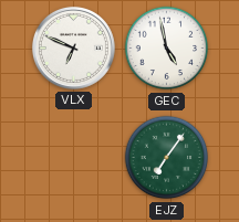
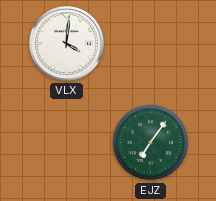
VLX: 6:49 -> 4:01 (66, 43)
GEC: 4:58 -> none (167, 49)
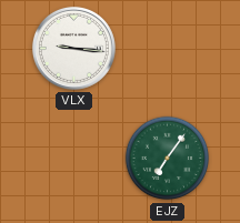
VLX: 4:01 -> 9:16 (73, 48)
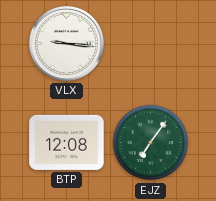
BTP: none -> 12:08 (67, 142)
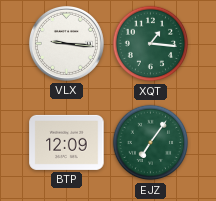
XQT: none -> 1:16 (151, 44)
BTP: 12:08 -> 12:09 (67, 142)
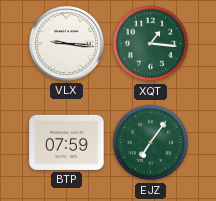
BTP: 12:09 -> 07:59 (67, 142)
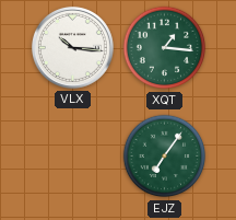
VLX: 9:16 -> 10:16 (72, 47)
BTP: 07:59 -> none (67, 142)
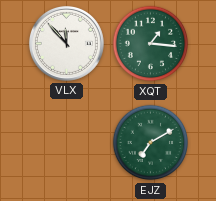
VLX: 10:16 -> 11:53 (66, 43)
EJZ: 7:06 -> 7:10 (151, 143)
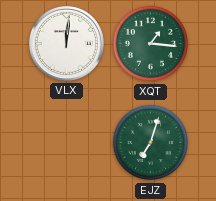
VLX: 11:53 -> 12:01 (66, 43)
EJZ: 7:10 -> 7:03 (151, 143)
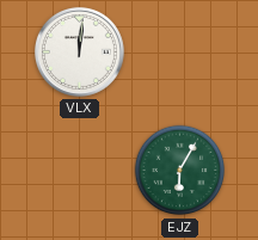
XQT: 1:16 -> none (151, 44)
EJZ: 7:03 -> 6:05 (180, 171)
